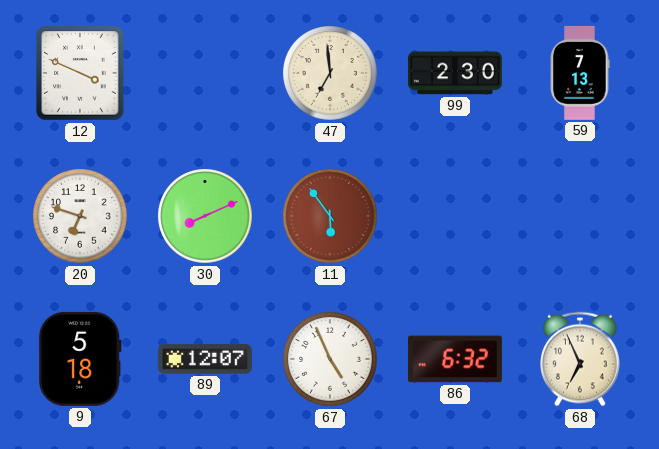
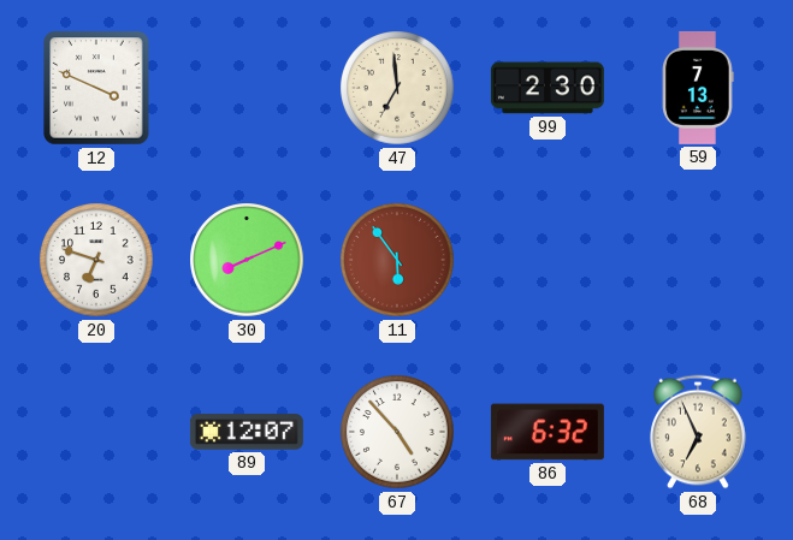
9: 5:18 -> none (80, 359)
67: 4:56 -> 4:53 (397, 432)
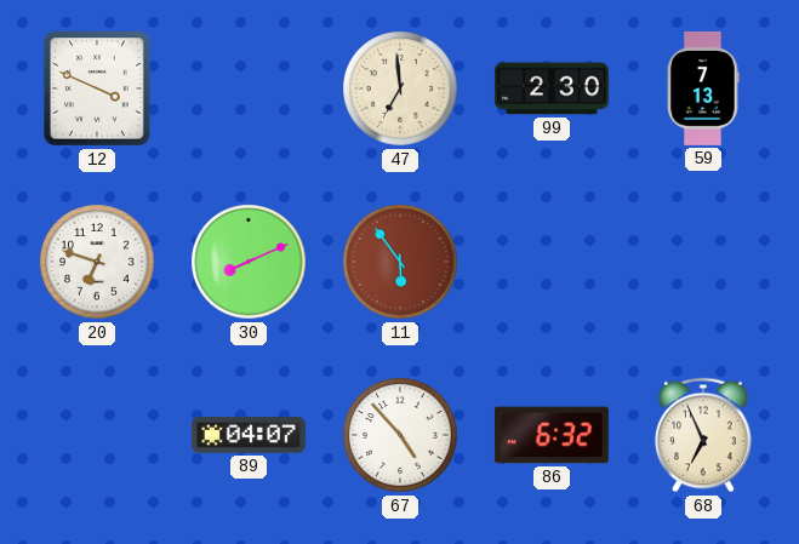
89: 12:07 -> 04:07 (249, 435)
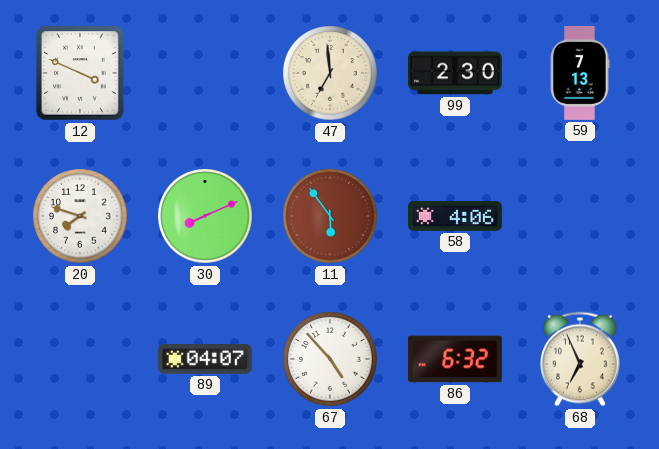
20: 6:48 -> 7:48 (80, 216)
58: none -> 4:06 (455, 216)
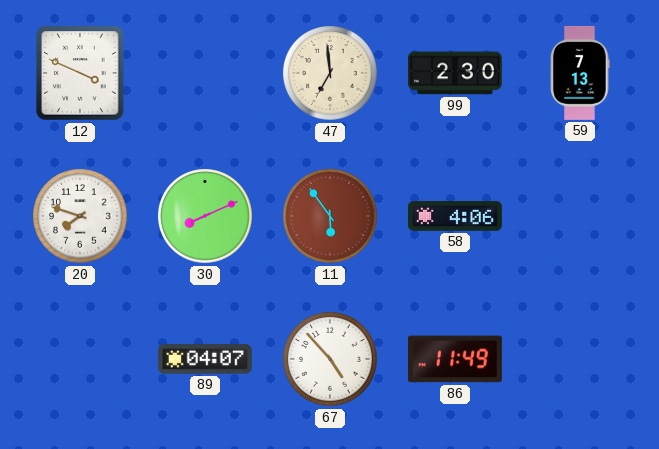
86: 6:32 -> 11:49 (455, 359)
68: 6:56 -> none (580, 359)
